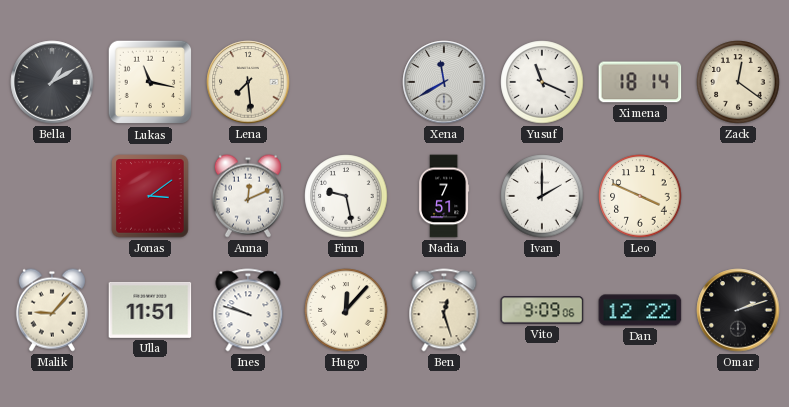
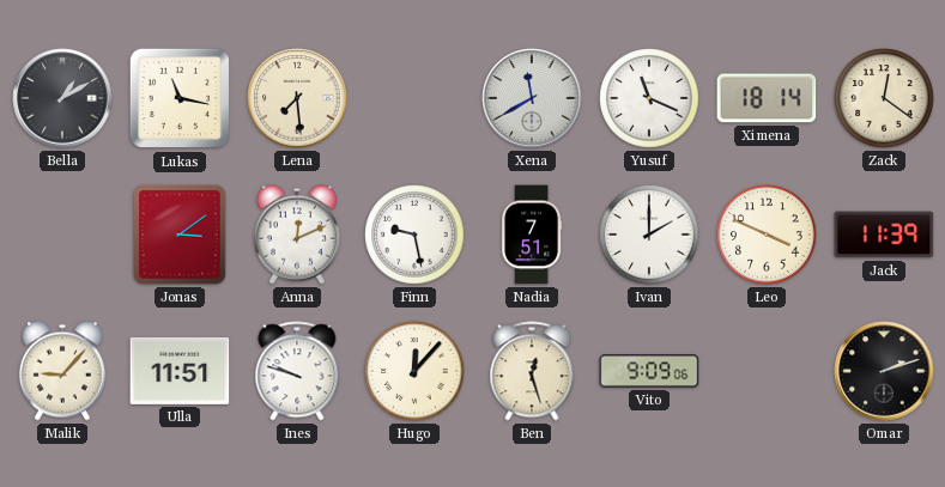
Jack: none -> 11:39 (884, 235)
Dan: 12:22 -> none (640, 310)
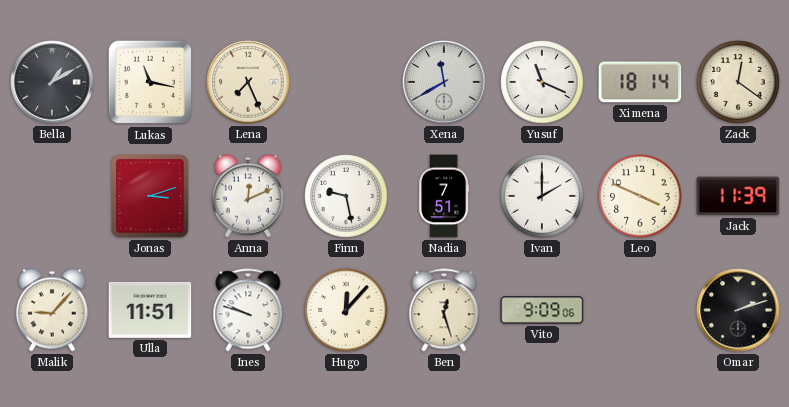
Lena: 7:29 -> 7:26 (248, 82)
Jonas: 3:09 -> 3:12 (150, 196)
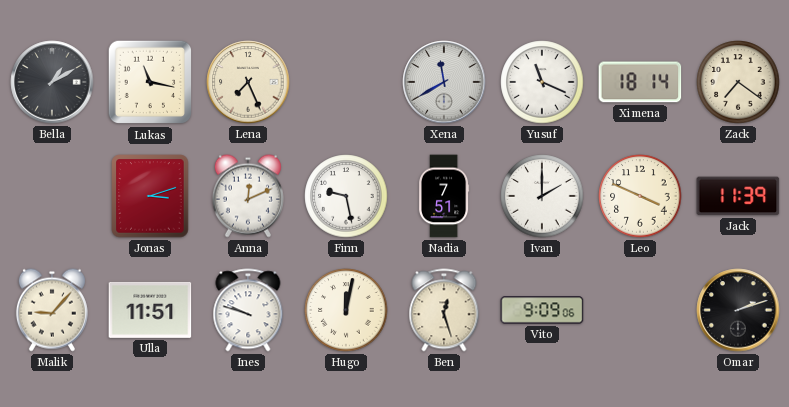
Zack: 12:21 -> 7:21 (738, 82)
Hugo: 12:07 -> 12:02 (346, 310)
